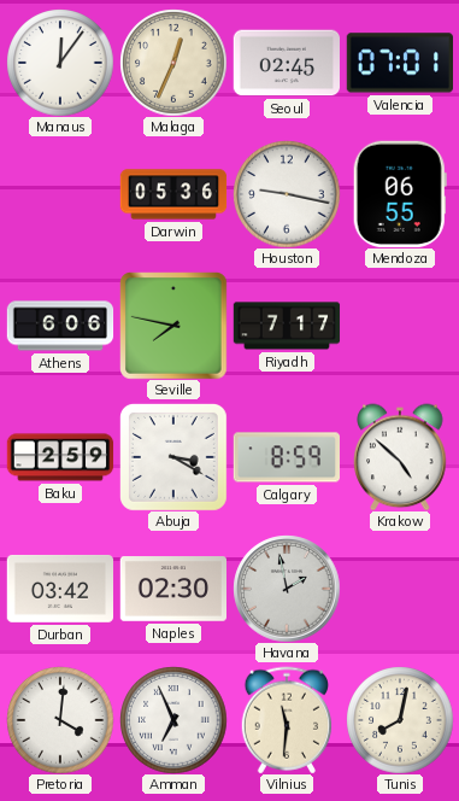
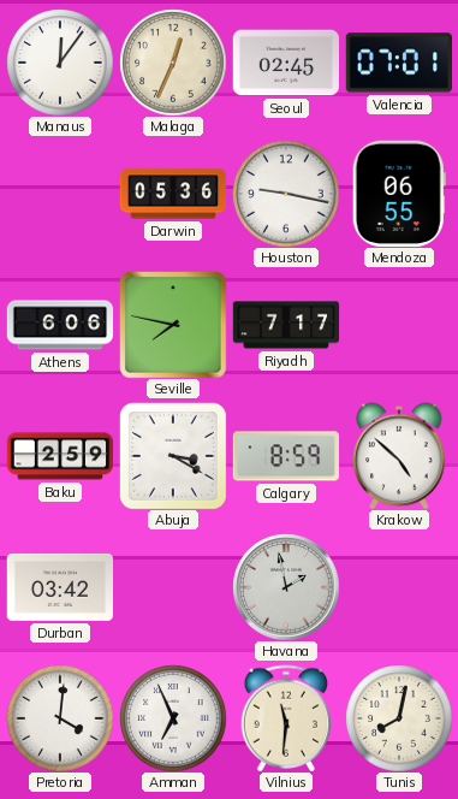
Naples: 02:30 -> none (172, 589)
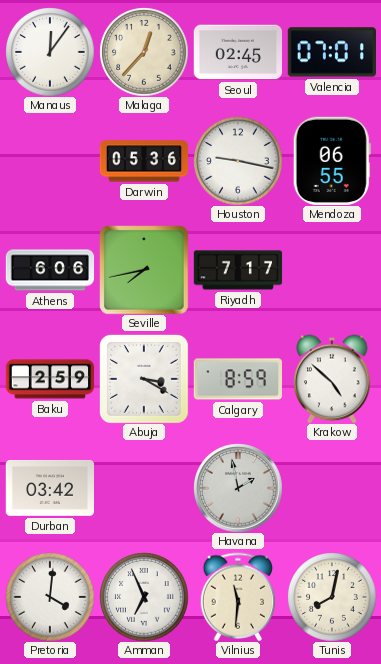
Malaga: 12:34 -> 12:37 (144, 52)
Seville: 7:47 -> 7:43 (144, 270)
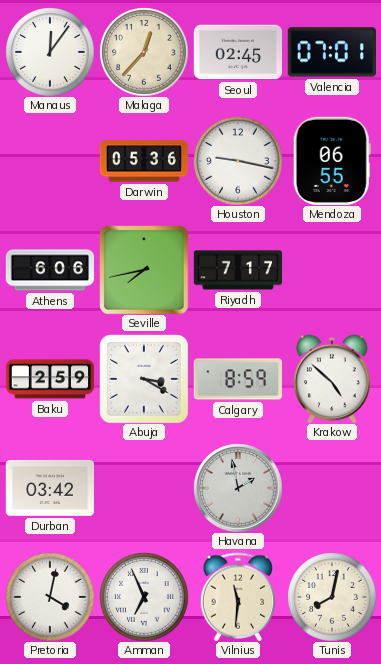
Pretoria: 4:01 -> 4:02 (50, 597)
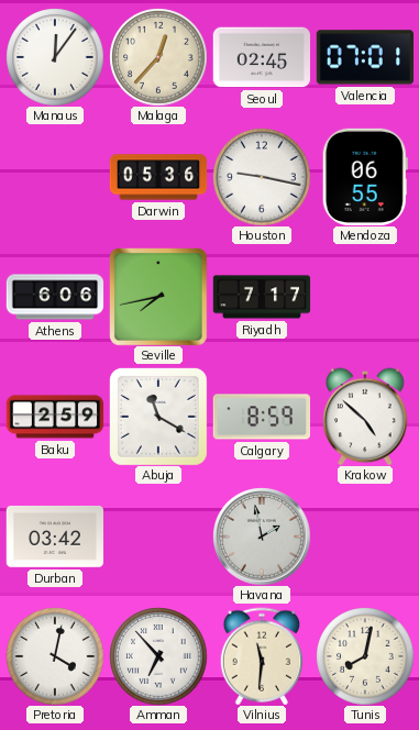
Abuja: 3:20 -> 11:20 (158, 417)
Amman: 6:56 -> 6:53 (158, 656)
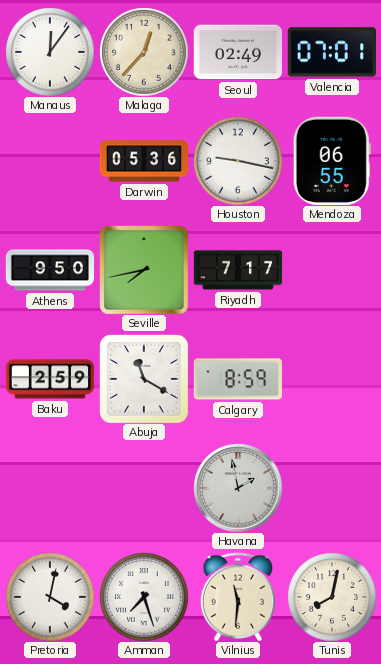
Seoul: 02:45 -> 02:49 (237, 52)
Athens: 6:06 -> 9:50 (50, 270)
Krakow: 4:52 -> none (365, 417)
Durban: 03:42 -> none (54, 537)
Amman: 6:53 -> 7:27 (144, 597)
